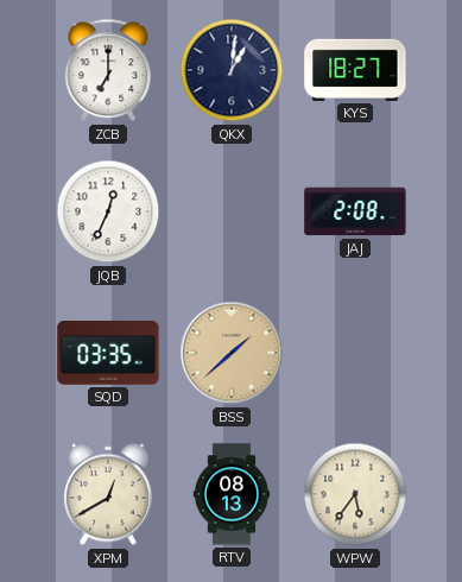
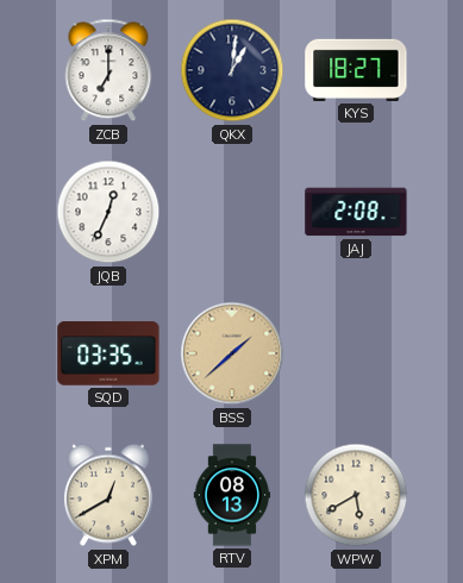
WPW: 5:36 -> 5:40 (356, 495)
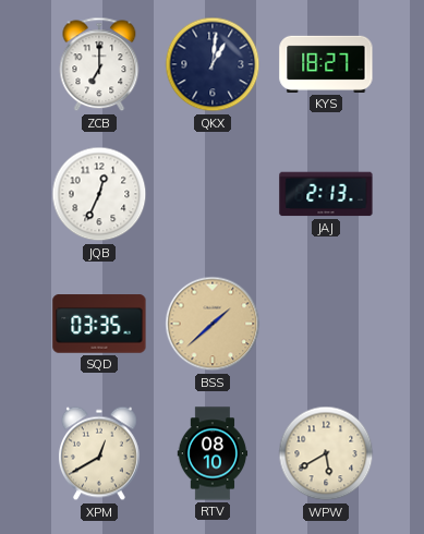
JAJ: 2:08 -> 2:13 (326, 194)
RTV: 08:13 -> 08:10 (213, 453)
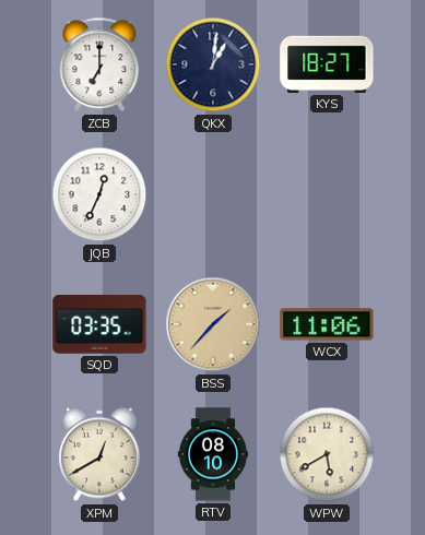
JAJ: 2:13 -> none (326, 194)
BSS: 1:38 -> 1:37 (213, 324)
WCX: none -> 11:06 (327, 324)
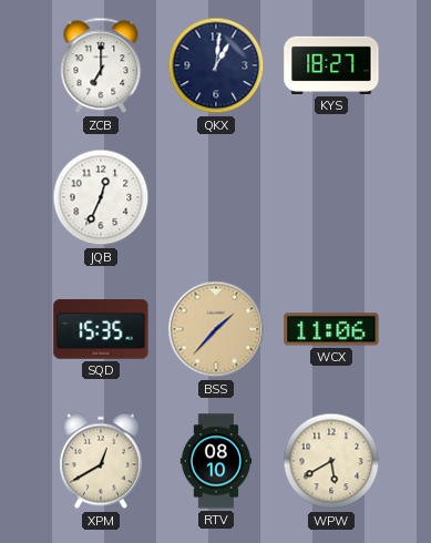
SQD: 03:35 -> 15:35 (101, 329)
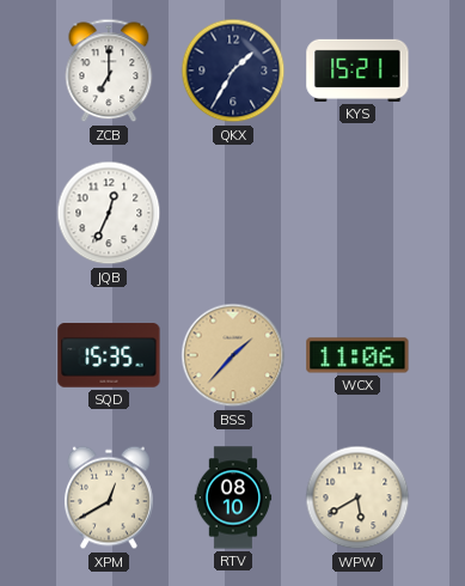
QKX: 1:01 -> 1:35 (233, 71)
KYS: 18:27 -> 15:21 (357, 71)
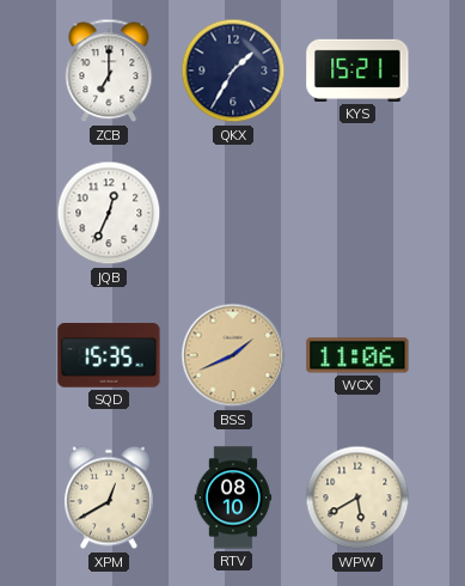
BSS: 1:37 -> 1:41 (233, 355)
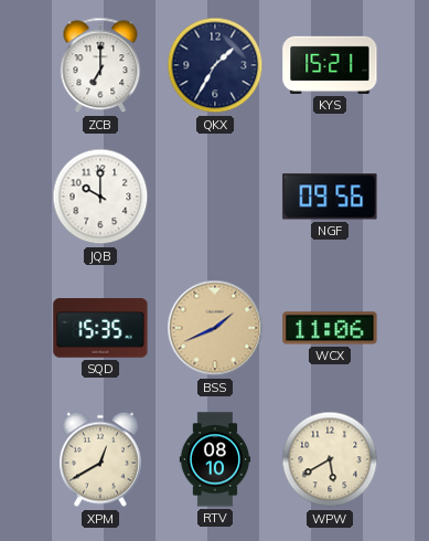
JQB: 12:34 -> 10:00 (100, 197)
NGF: none -> 09:56 (330, 197)
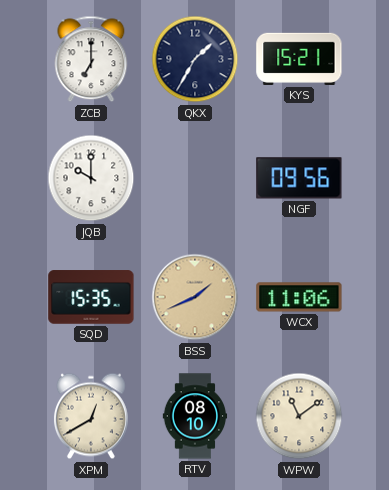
WPW: 5:40 -> 11:09 (299, 416)
